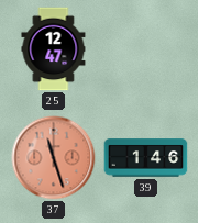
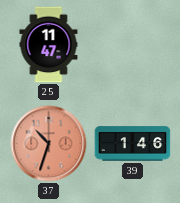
25: 12:47 -> 11:47 (49, 45)
37: 11:27 -> 10:33 (49, 144)
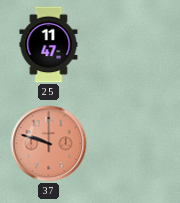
37: 10:33 -> 9:48 (49, 144)
39: 1:46 -> none (133, 144)
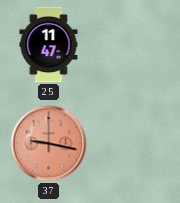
37: 9:48 -> 9:17 (49, 144)
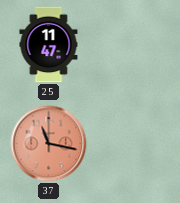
37: 9:17 -> 11:17 (49, 144)
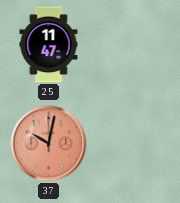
37: 11:17 -> 10:02 (49, 144)
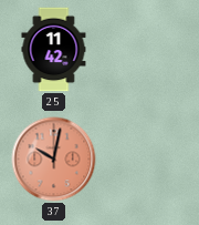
25: 11:47 -> 11:42 (54, 50)
